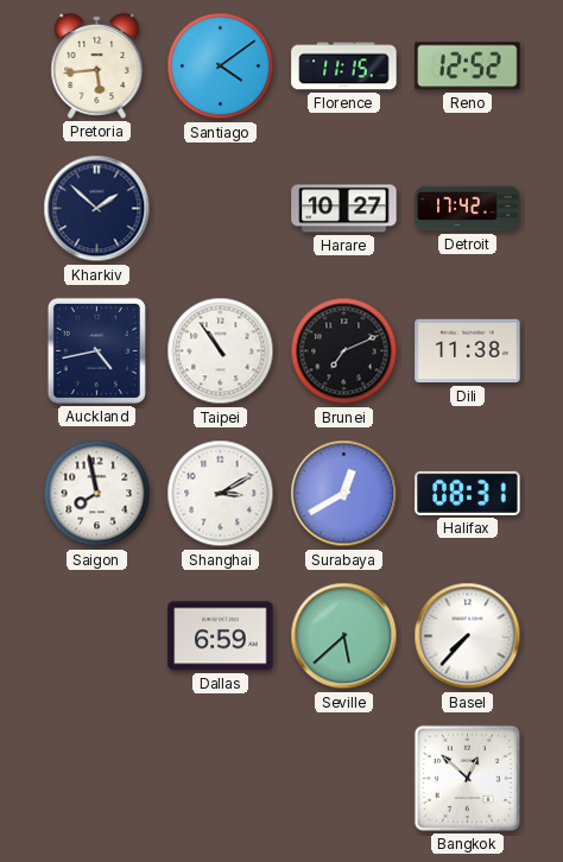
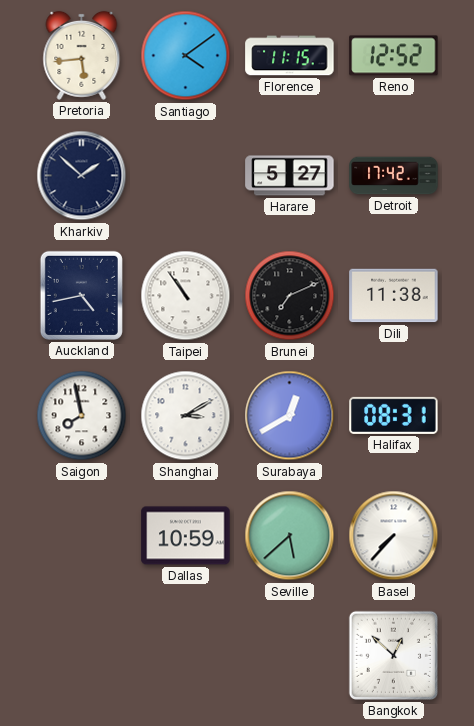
Harare: 10:27 -> 5:27 (290, 176)
Dallas: 6:59 -> 10:59 (186, 536)
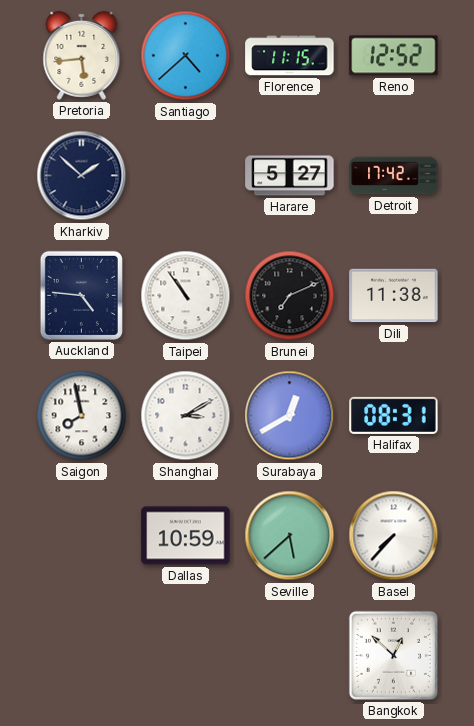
Santiago: 4:09 -> 4:38 (186, 56)
Auckland: 4:43 -> 4:46 (81, 295)
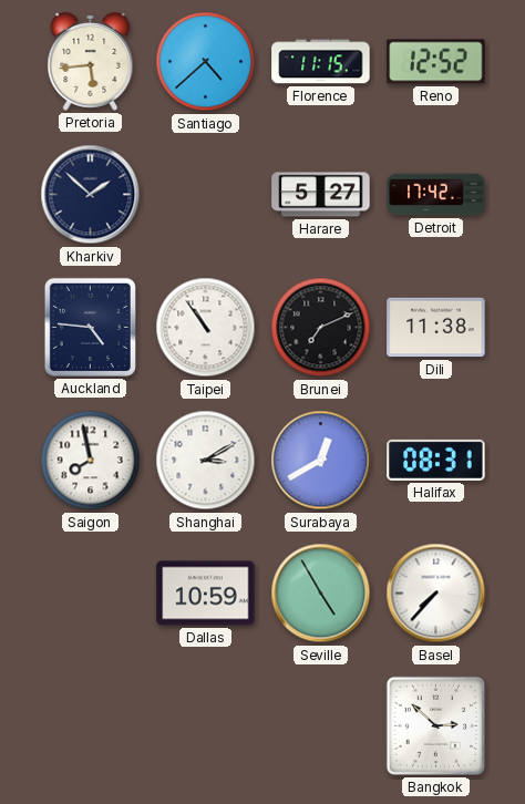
Seville: 5:38 -> 4:55 (321, 594)
Bangkok: 12:52 -> 2:52 (435, 725)
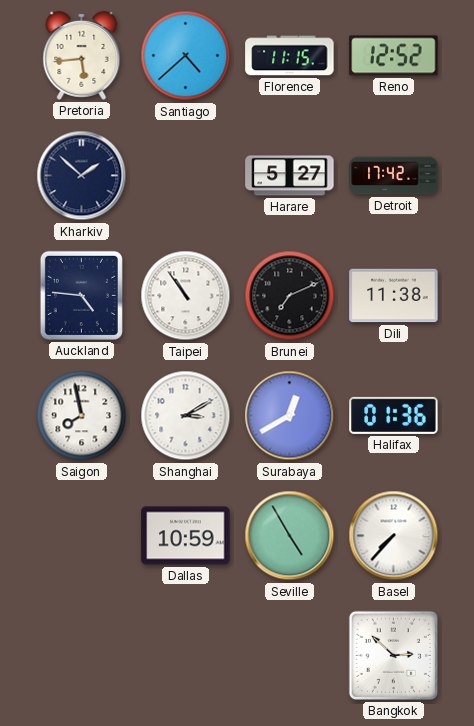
Halifax: 08:31 -> 01:36 (394, 415)
